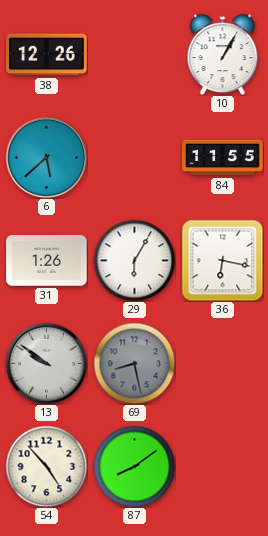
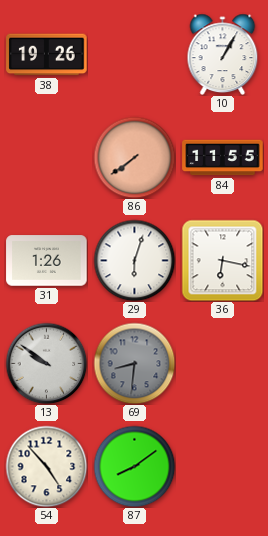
38: 12:26 -> 19:26 (47, 55)
6: 5:38 -> none (46, 157)
86: none -> 7:39 (134, 157)
29: 6:05 -> 6:03 (134, 260)
69: 8:28 -> 8:31 (134, 363)
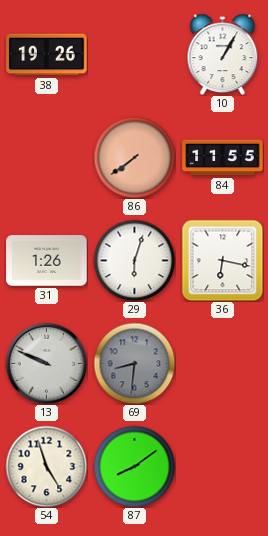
13: 9:51 -> 9:49 (46, 363)
54: 4:53 -> 4:57 (46, 466)
